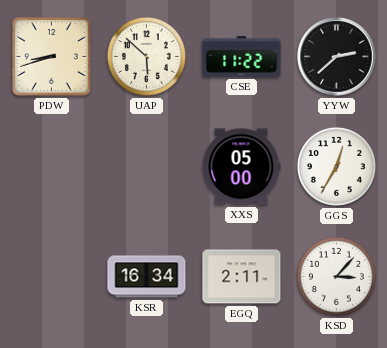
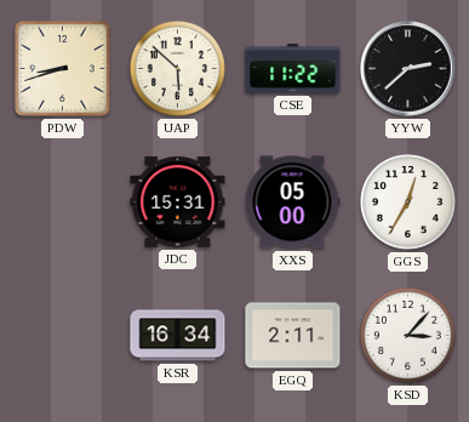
JDC: none -> 15:31 (178, 203)
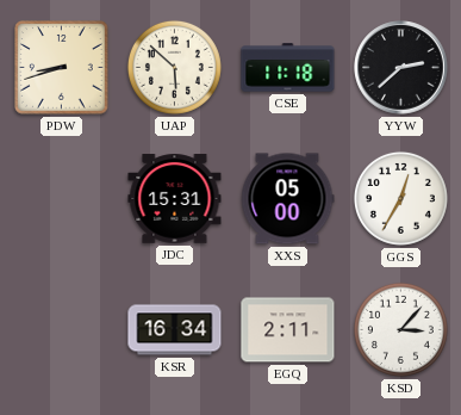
CSE: 11:22 -> 11:18 (288, 68)
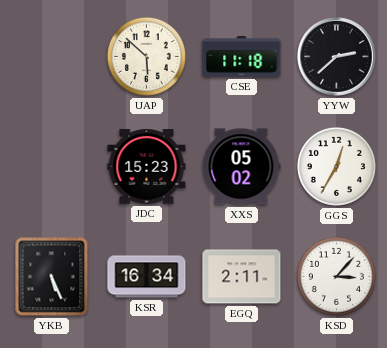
PDW: 8:42 -> none (62, 68)
JDC: 15:31 -> 15:23 (147, 167)
XXS: 05:00 -> 05:02 (242, 167)
YKB: none -> 5:26 (52, 277)
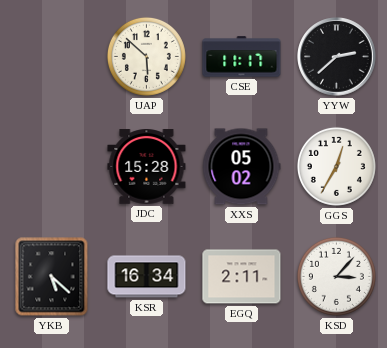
CSE: 11:18 -> 11:17 (242, 57)
JDC: 15:23 -> 15:28 (147, 167)
YKB: 5:26 -> 5:22 (52, 277)
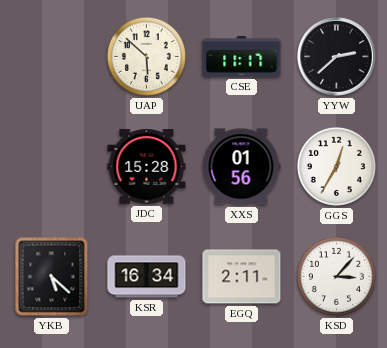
XXS: 05:02 -> 01:56 (242, 167)
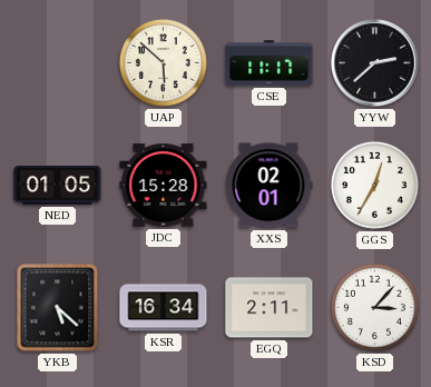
NED: none -> 01:05 (58, 186)
XXS: 01:56 -> 02:01 (270, 186)
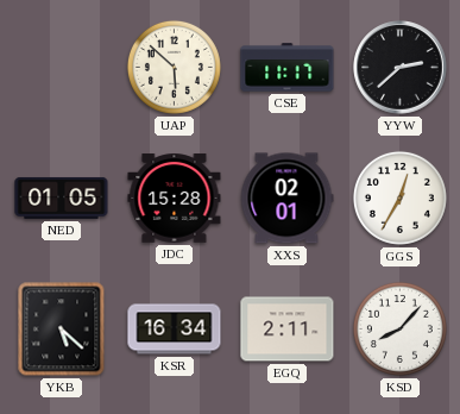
KSD: 3:07 -> 8:07 (399, 328)
